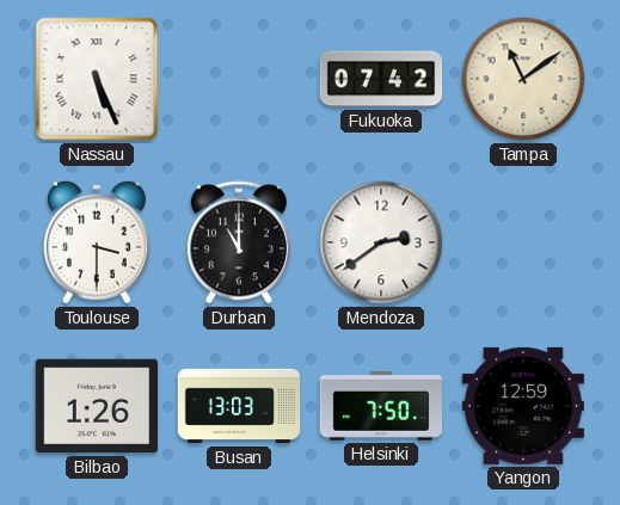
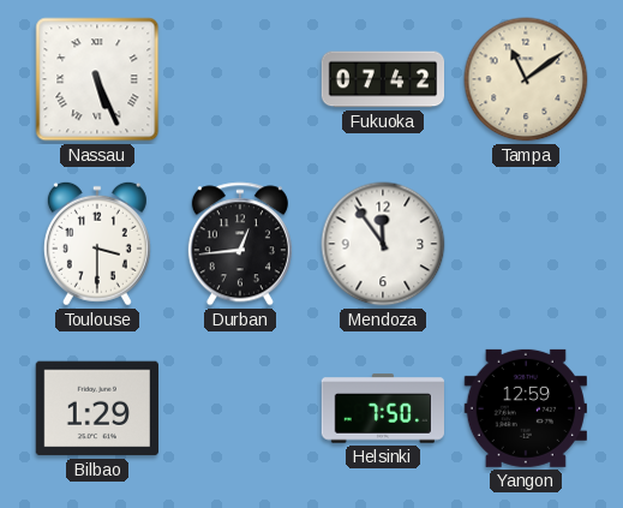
Durban: 11:00 -> 12:44 (240, 244)
Mendoza: 2:39 -> 11:54 (383, 244)
Bilbao: 1:26 -> 1:29 (96, 408)
Busan: 13:03 -> none (239, 406)
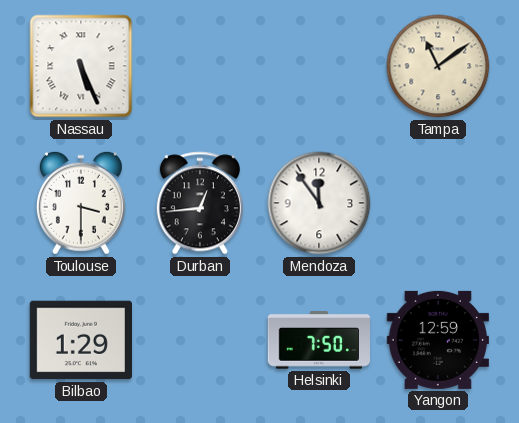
Fukuoka: 07:42 -> none (383, 79)
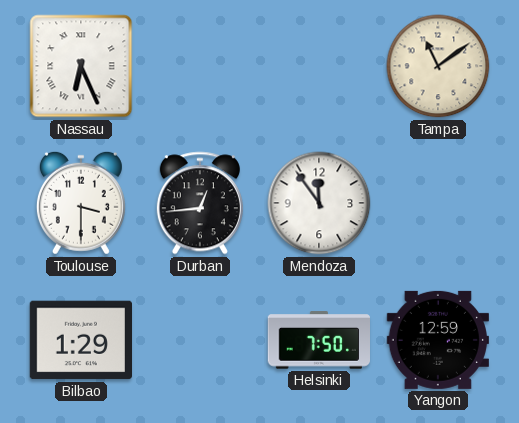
Nassau: 5:26 -> 6:26 (81, 66)
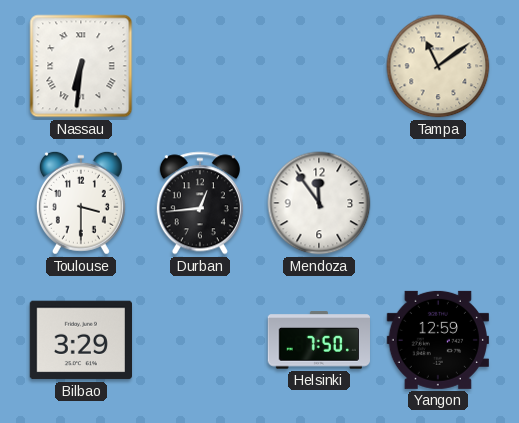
Nassau: 6:26 -> 6:31 (81, 66)
Bilbao: 1:29 -> 3:29 (80, 340)
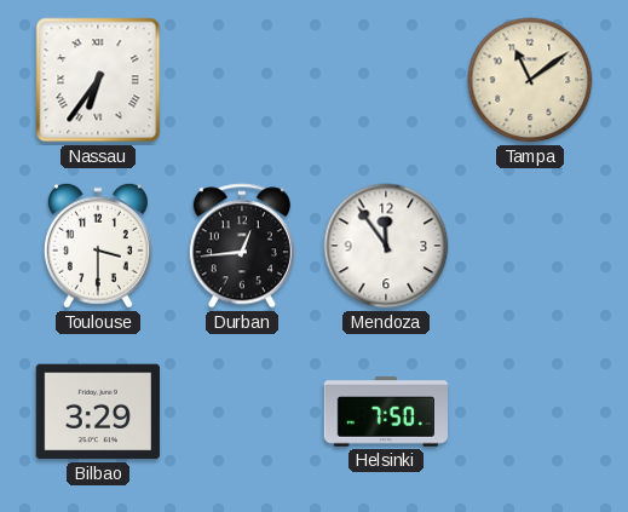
Nassau: 6:31 -> 6:36 (98, 80)
Yangon: 12:59 -> none (437, 340)
